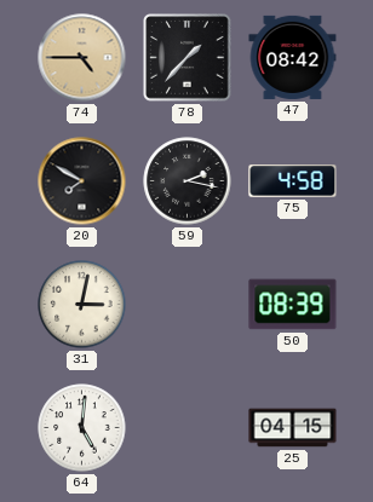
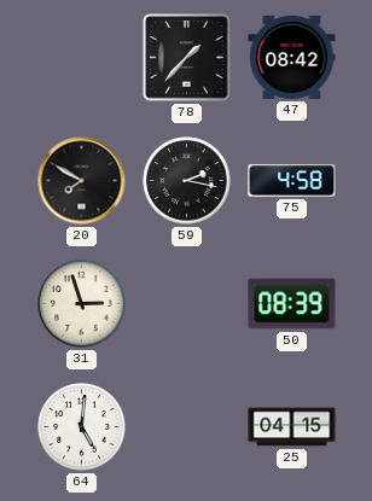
74: 4:45 -> none (82, 58)
31: 3:02 -> 2:57 (82, 304)
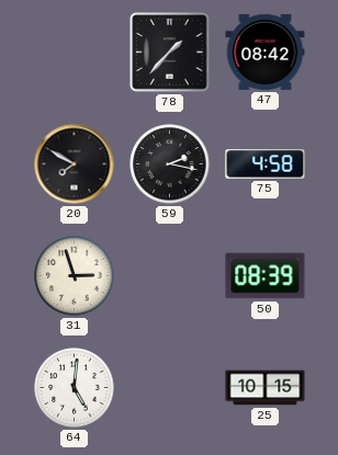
25: 04:15 -> 10:15 (266, 388)
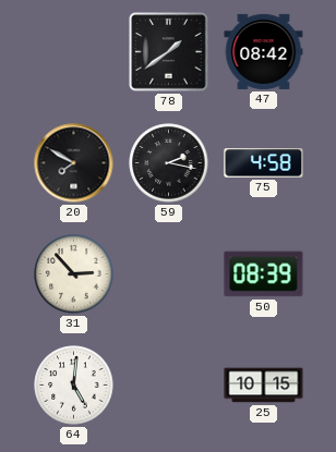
78: 1:37 -> 1:39 (169, 52)
31: 2:57 -> 2:53 (74, 274)
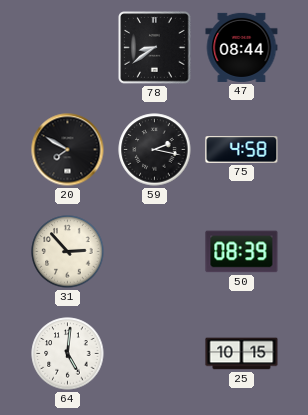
78: 1:39 -> 8:39 (155, 48)
47: 08:42 -> 08:44 (242, 47)
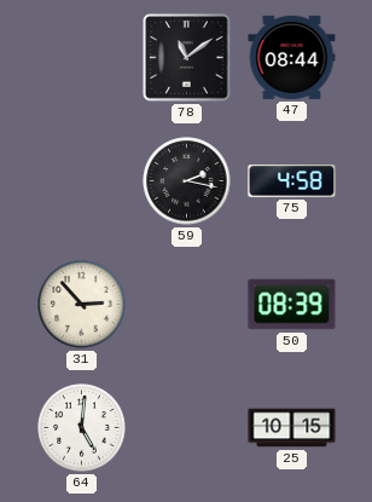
78: 8:39 -> 11:09 (187, 58)
20: 7:50 -> none (68, 150)
